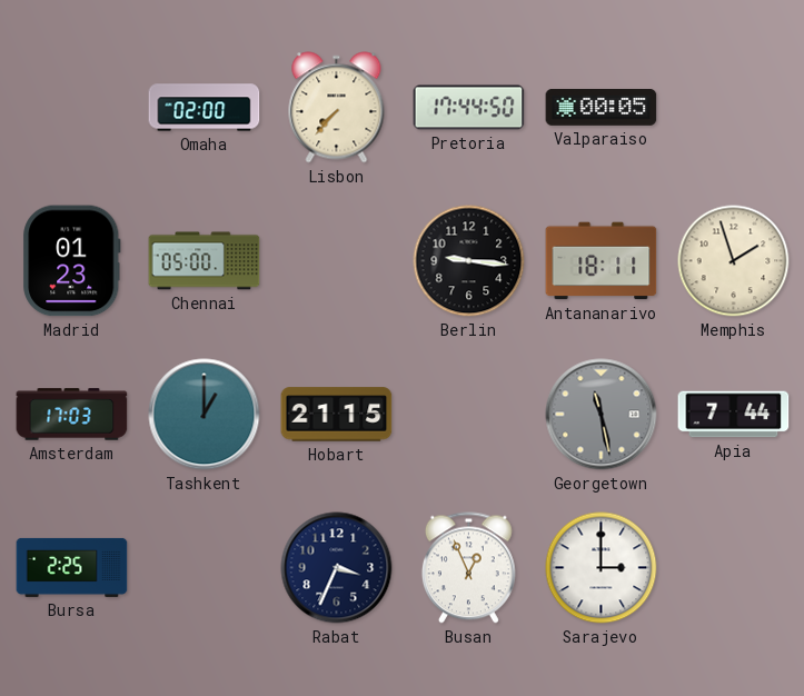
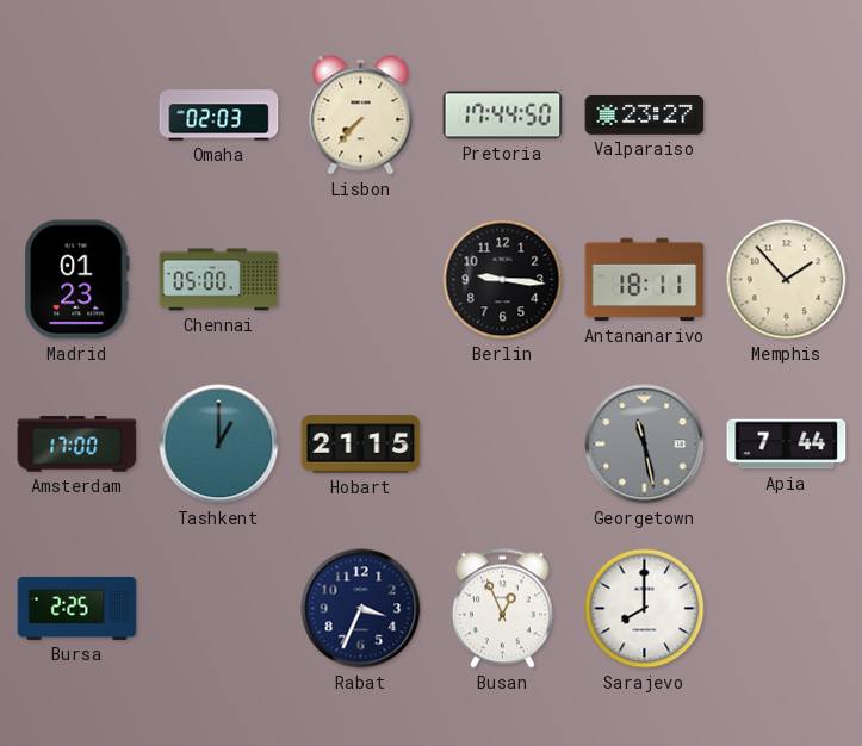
Omaha: 02:00 -> 02:03 (219, 116)
Valparaiso: 00:05 -> 23:27 (645, 116)
Memphis: 1:57 -> 1:53 (787, 280)
Amsterdam: 17:03 -> 17:00 (77, 445)
Sarajevo: 3:00 -> 8:00 (645, 609)
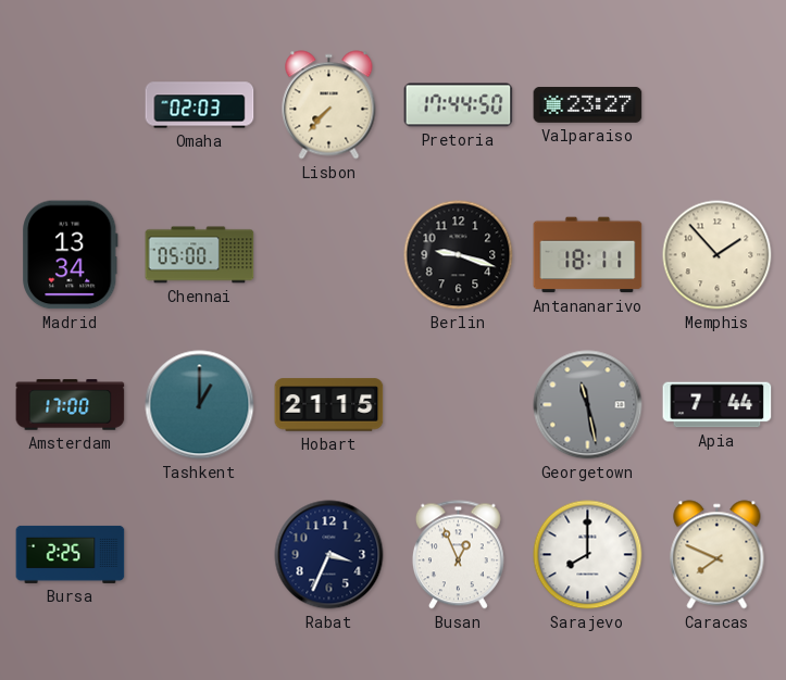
Madrid: 01:23 -> 13:34 (71, 255)
Berlin: 9:16 -> 9:18 (459, 255)
Caracas: none -> 7:49 (718, 555)
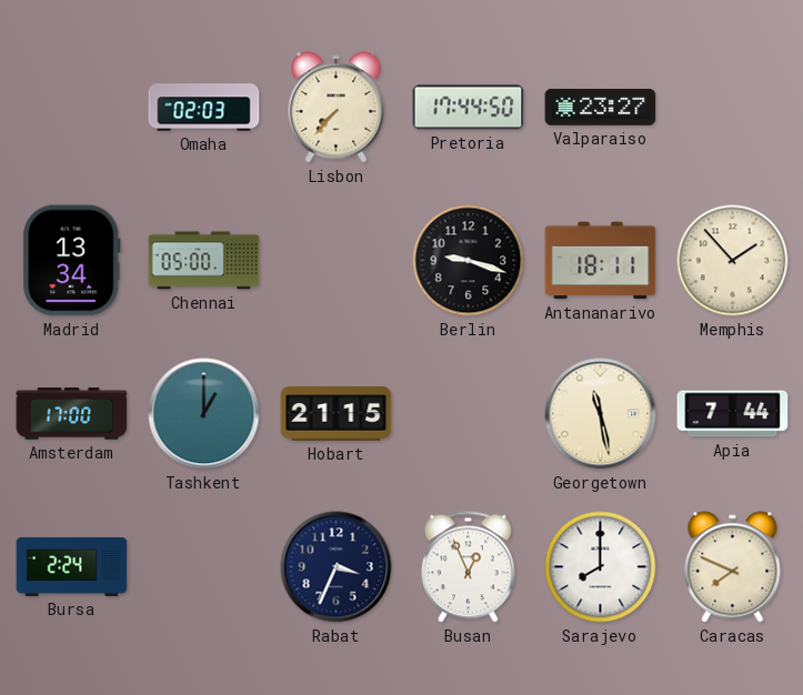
Georgetown dial: grey -> cream (601, 414)
Bursa: 2:25 -> 2:24 (72, 566)
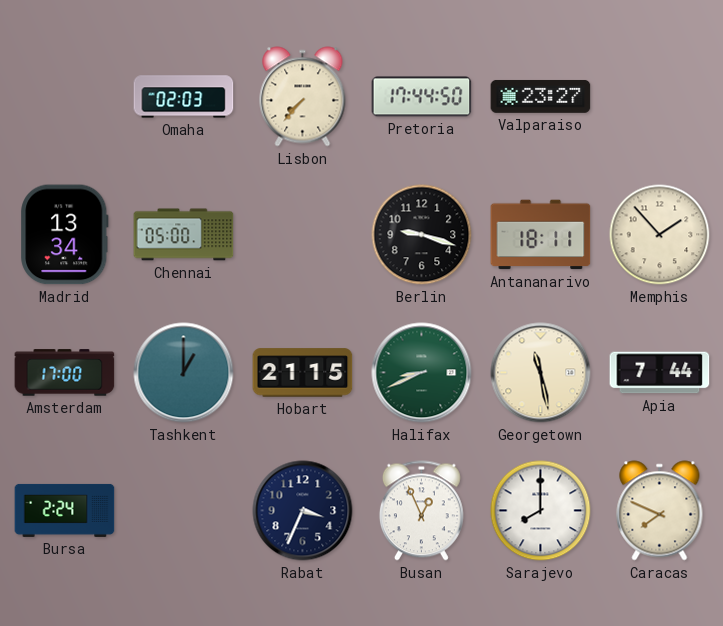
Halifax: none -> 8:41 (422, 373)
